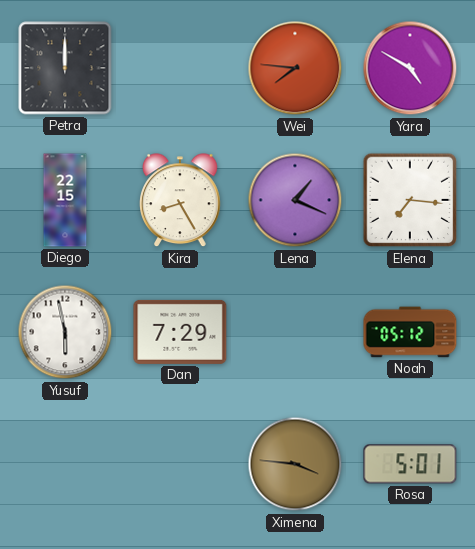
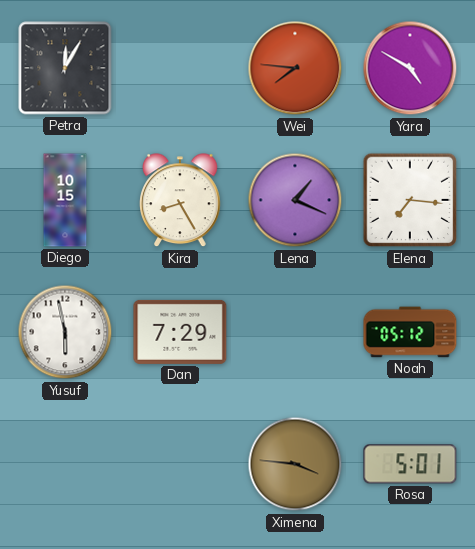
Petra: 12:00 -> 12:05 (65, 68)
Diego: 22:15 -> 10:15 (65, 200)
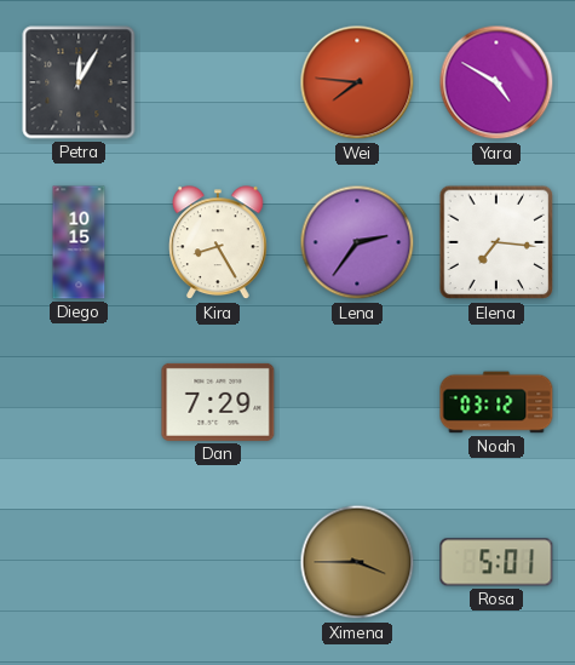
Lena: 1:19 -> 2:36 (357, 242)
Yusuf: 5:58 -> none (65, 332)
Noah: 05:12 -> 03:12 (496, 402)
Ximena: 3:46 -> 3:45 (357, 562)
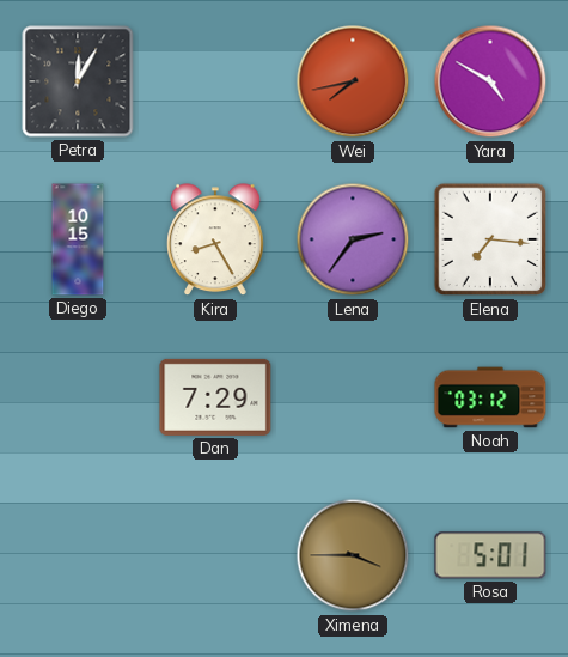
Wei: 7:46 -> 7:43 (353, 81)
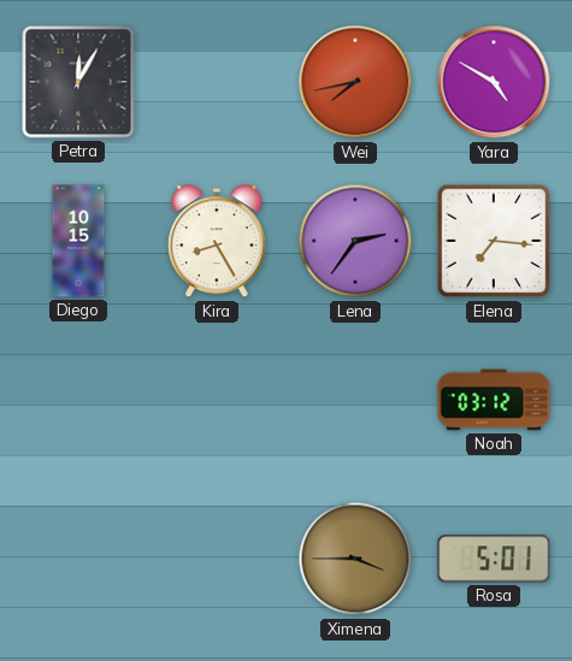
Dan: 7:29 -> none (215, 397)
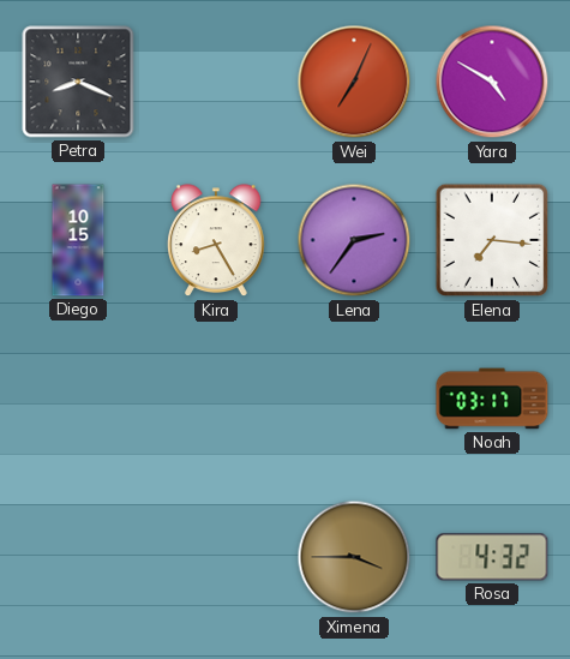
Petra: 12:05 -> 8:19 (78, 82)
Wei: 7:43 -> 7:04 (354, 82)
Noah: 03:12 -> 03:17 (492, 399)
Rosa: 5:01 -> 4:32 (492, 557)
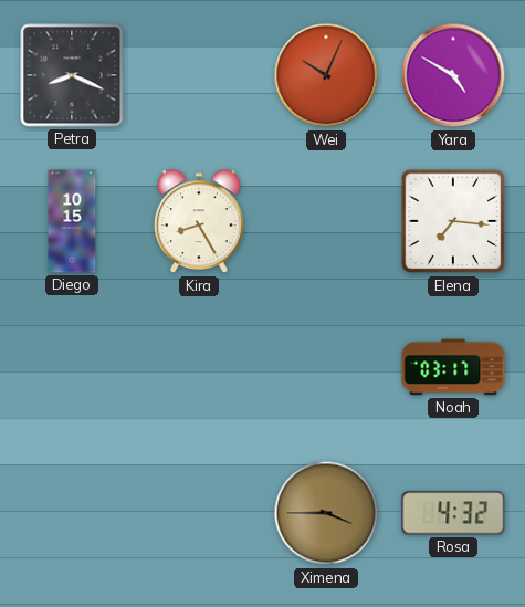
Wei: 7:04 -> 10:04 (326, 75)
Lena: 2:36 -> none (354, 240)
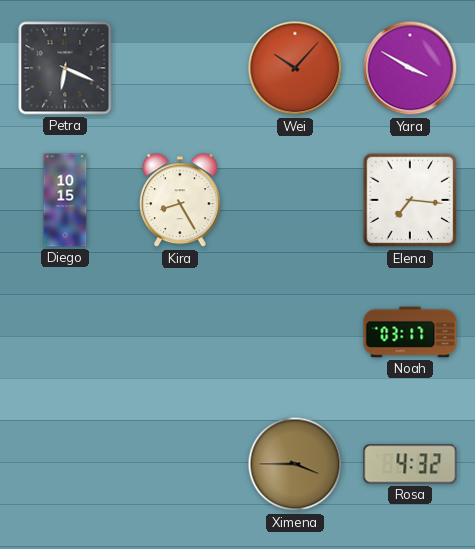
Petra: 8:19 -> 6:19 (65, 68)
Wei: 10:04 -> 10:07 (295, 68)
Yara: 4:50 -> 3:50 (410, 68)
